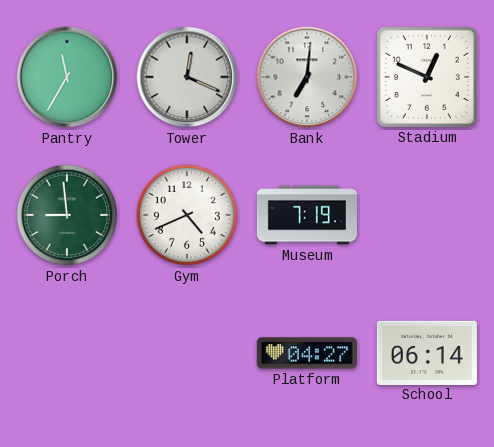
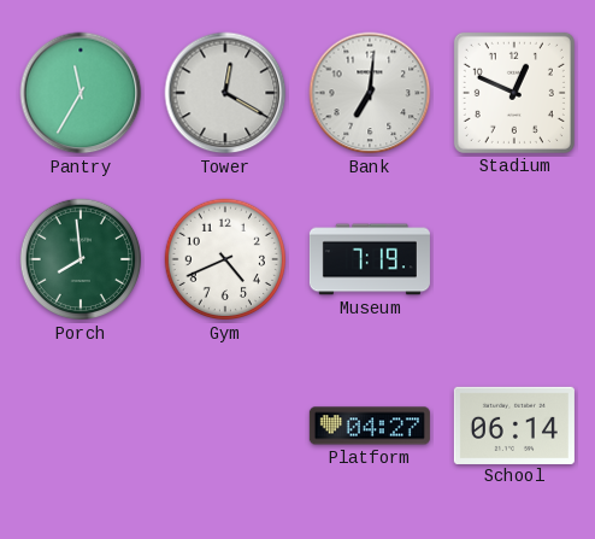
Tower: 12:19 -> 12:20 (225, 93)
Porch: 8:59 -> 7:59 (81, 259)
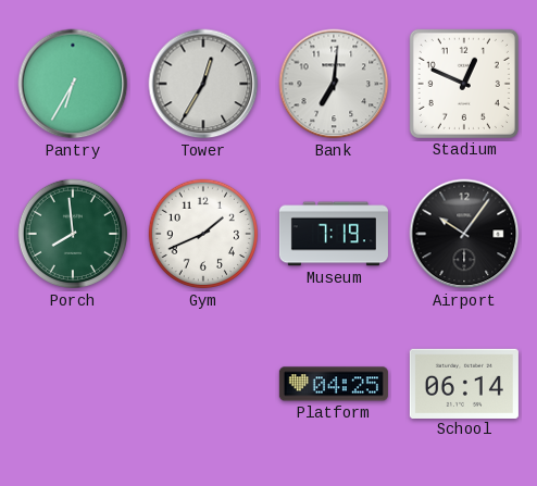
Pantry: 11:35 -> 6:35 (73, 84)
Tower: 12:20 -> 12:35 (203, 84)
Gym: 4:41 -> 1:41 (203, 234)
Airport: none -> 10:06 (464, 234)
Platform: 04:27 -> 04:25 (334, 384)
